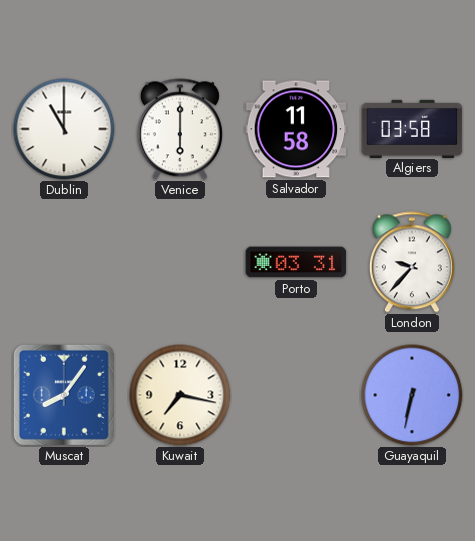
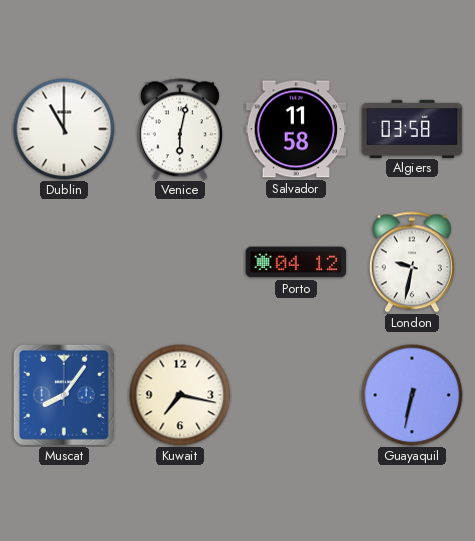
Venice: 6:00 -> 6:02 (180, 129)
Porto: 03:31 -> 04:12 (296, 262)
London: 9:37 -> 9:32 (412, 262)
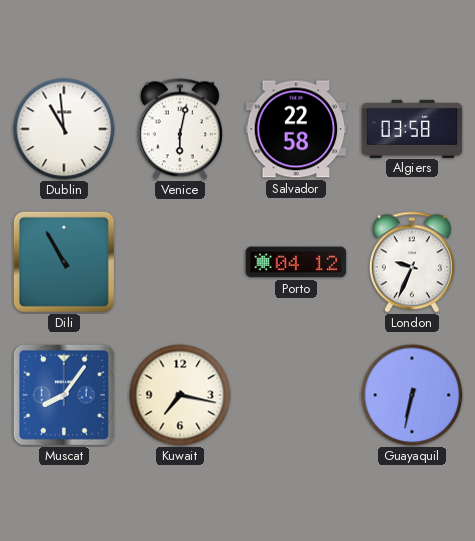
Dublin: 11:00 -> 10:59 (64, 129)
Salvador: 11:58 -> 22:58 (296, 129)
Dili: none -> 10:55 (64, 262)
London: 9:32 -> 9:34 (412, 262)
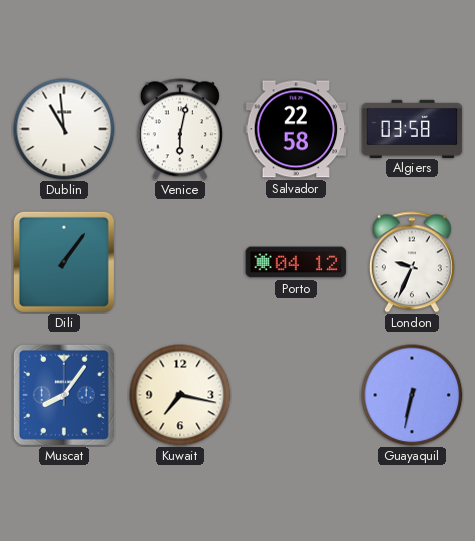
Dili: 10:55 -> 1:06 (64, 262)
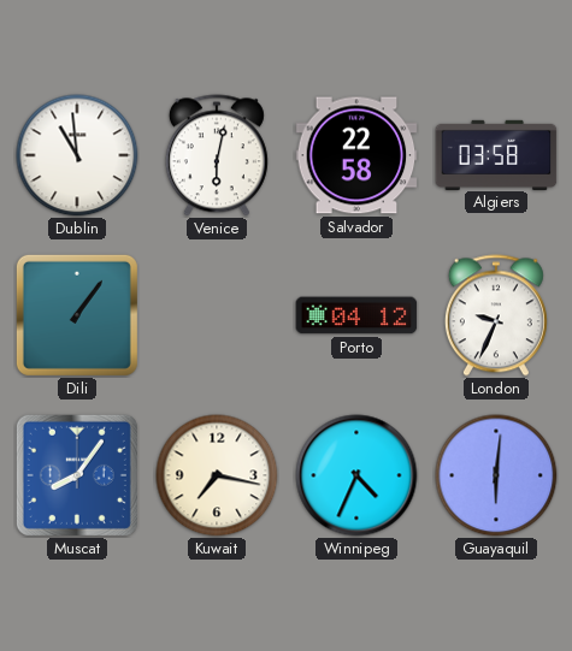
Winnipeg: none -> 4:34 (356, 475)
Guayaquil: 6:32 -> 6:01 (496, 475)
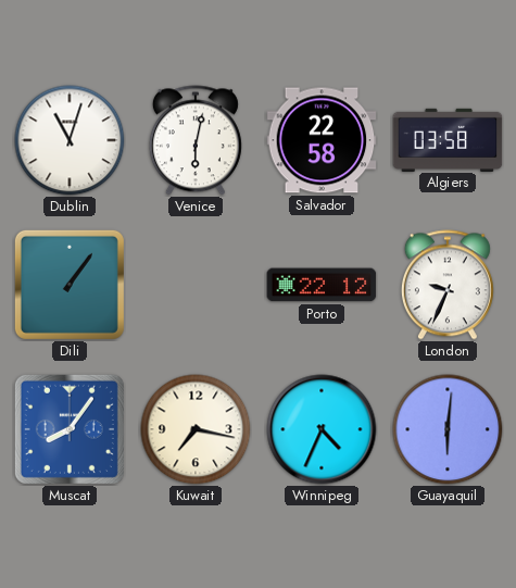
Dublin: 10:59 -> 11:03 (70, 140)
Porto: 04:12 -> 22:12 (322, 285)
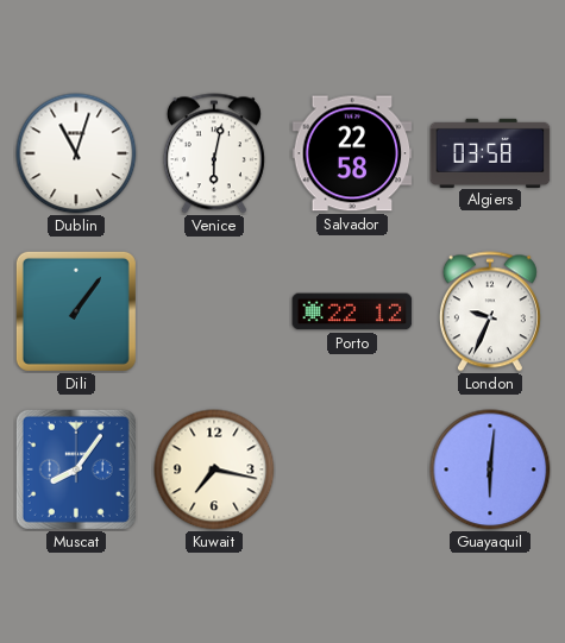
Winnipeg: 4:34 -> none (322, 429)
